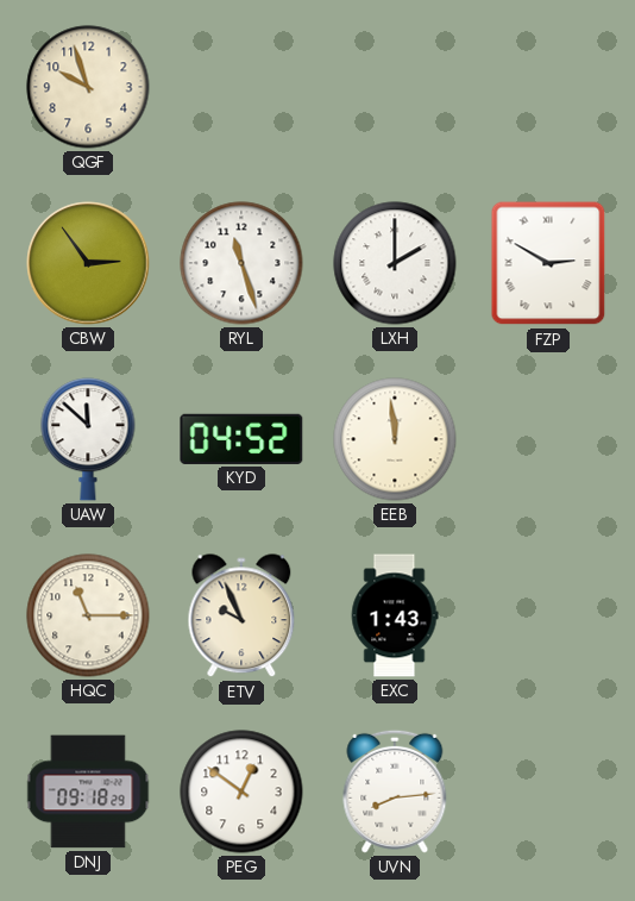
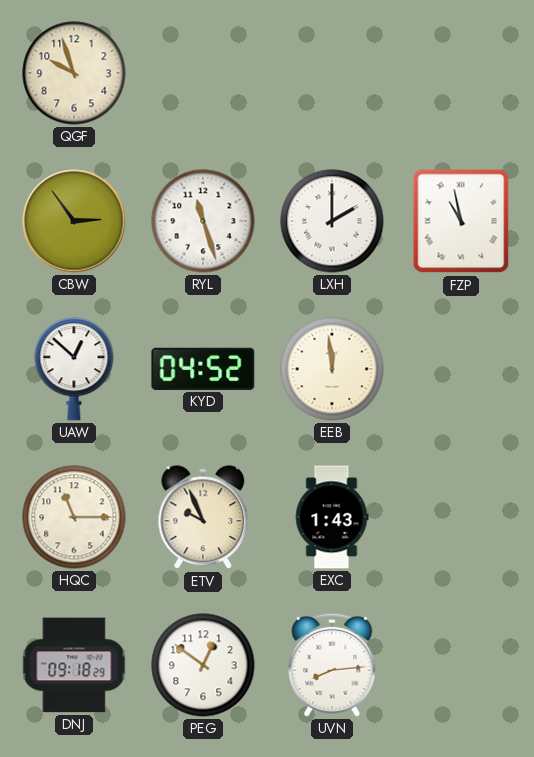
FZP: 2:50 -> 10:58 (461, 221)
UAW: 11:52 -> 12:52 (74, 369)
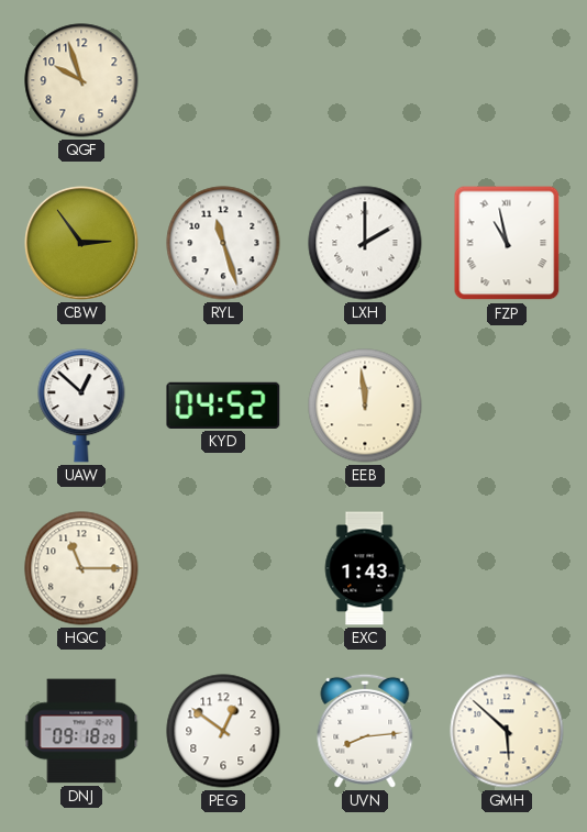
ETV: 9:56 -> none (203, 518)
GMH: none -> 5:52 (507, 731)
